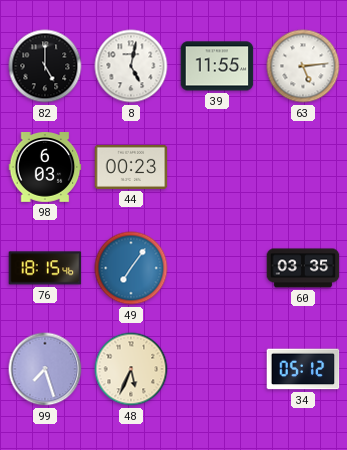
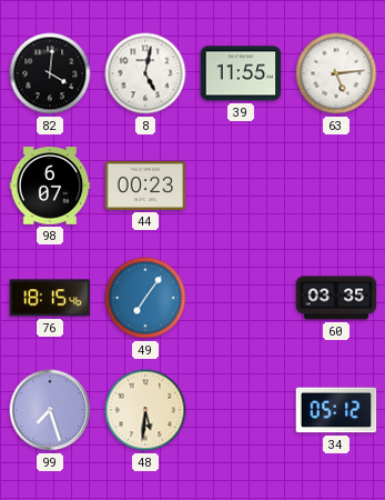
82: 5:00 -> 4:01 (50, 73)
98: 6:03 -> 6:07 (50, 187)
48: 5:34 -> 5:31 (145, 410)
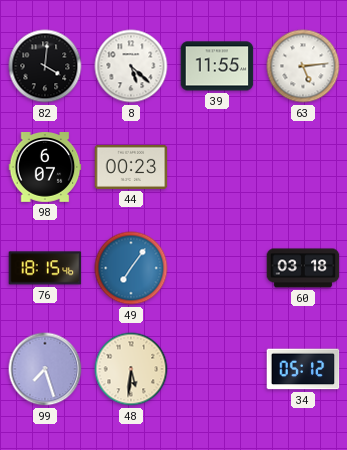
8: 5:02 -> 5:22 (131, 66)
60: 03:35 -> 03:18 (303, 268)
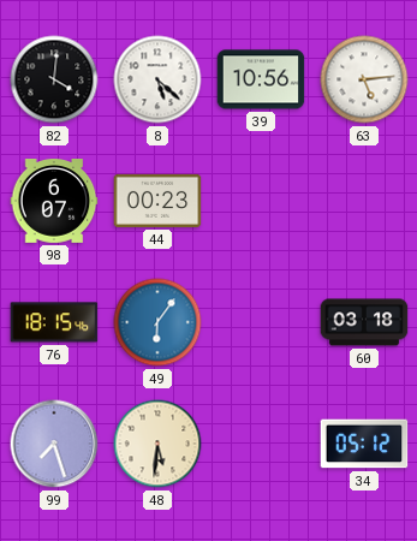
39: 11:55 -> 10:56 (261, 79)
49: 7:06 -> 6:06 (157, 322)
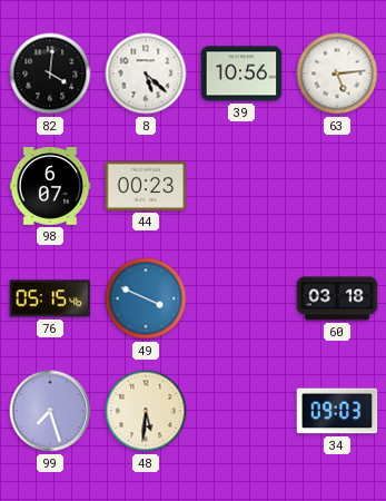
76: 18:15 -> 05:15 (50, 298)
49: 6:06 -> 3:49 (146, 298)
34: 05:12 -> 09:03 (337, 411)
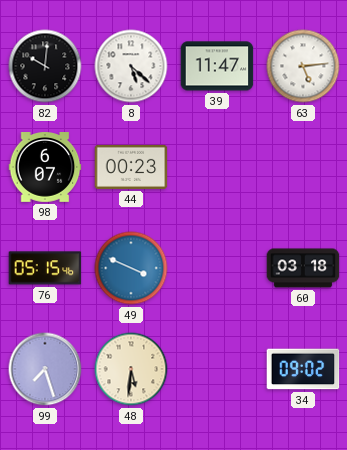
82: 4:01 -> 10:01 (45, 66)
39: 10:56 -> 11:47 (217, 66)
34: 09:03 -> 09:02 (303, 369)
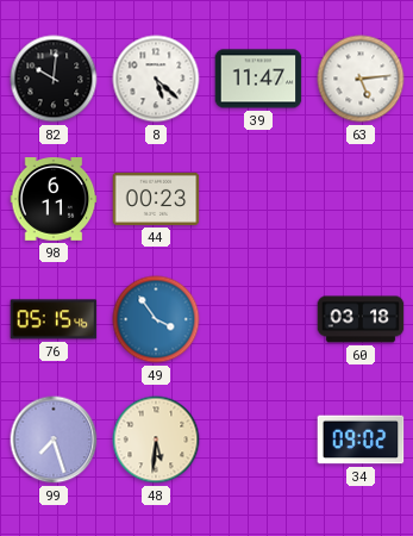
98: 6:07 -> 6:11 (54, 200)
49: 3:49 -> 3:54 (156, 319)
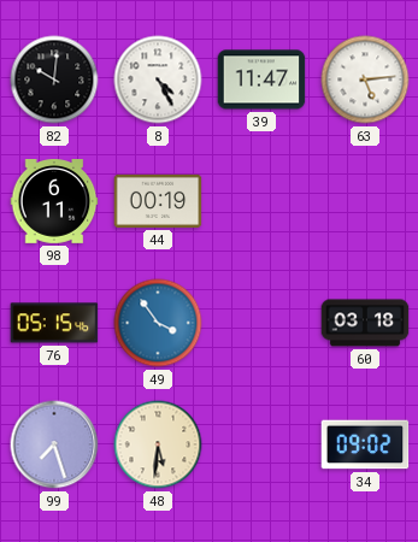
8: 5:22 -> 4:25 (158, 79)
44: 00:23 -> 00:19 (158, 201)
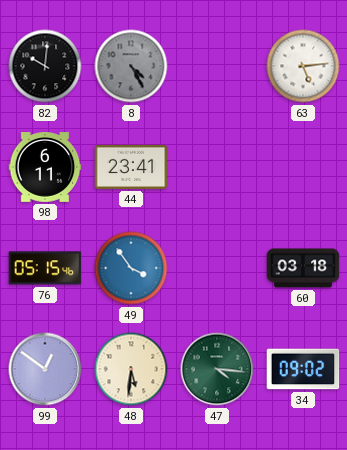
8 dial: white -> grey (131, 66)
39: 11:47 -> none (261, 79)
44: 00:19 -> 23:41 (131, 167)
99: 7:27 -> 12:51 (45, 369)
47: none -> 4:16 (217, 369)
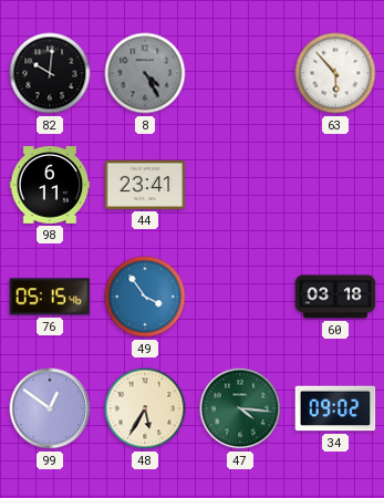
63: 5:14 -> 5:53 (335, 73)
48: 5:31 -> 5:35 (145, 408)
